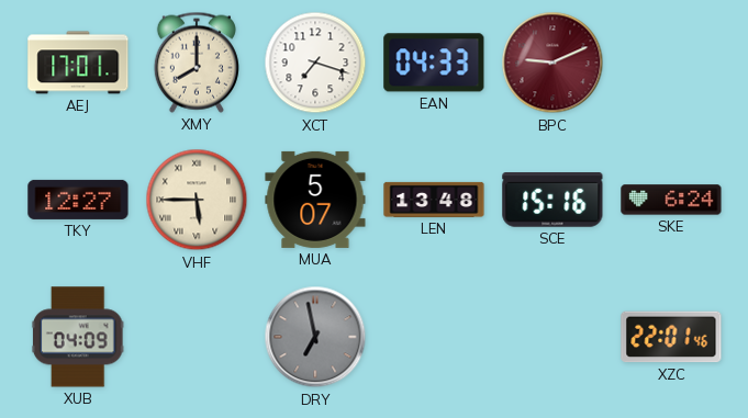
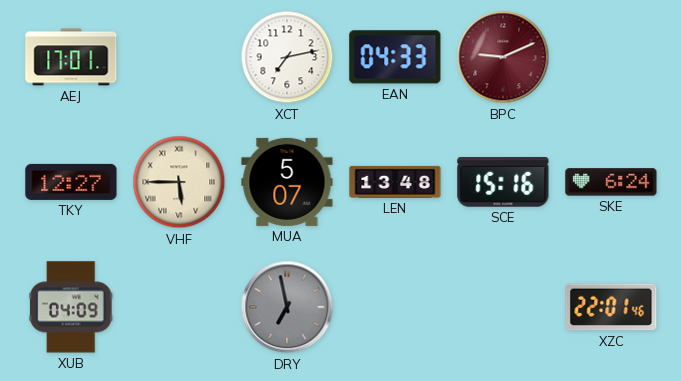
XMY: 8:00 -> none (197, 63)
XCT: 7:18 -> 7:13 (287, 57)
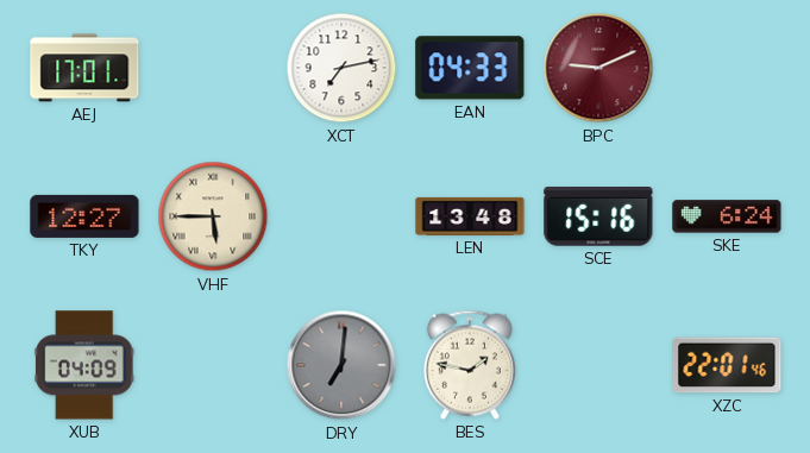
MUA: 5:07 -> none (287, 182)
DRY: 6:58 -> 7:01 (341, 365)
BES: none -> 1:47 (470, 365)
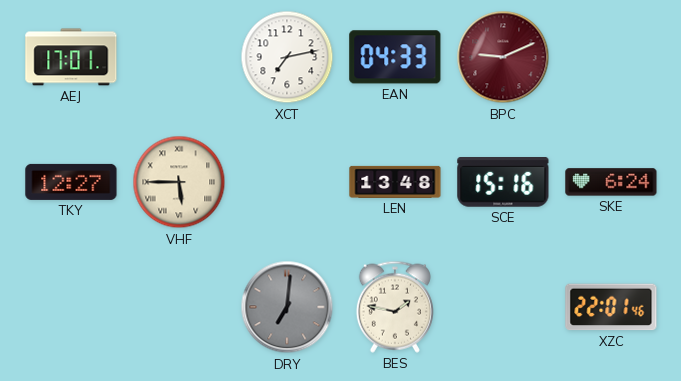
XUB: 04:09 -> none (84, 365)
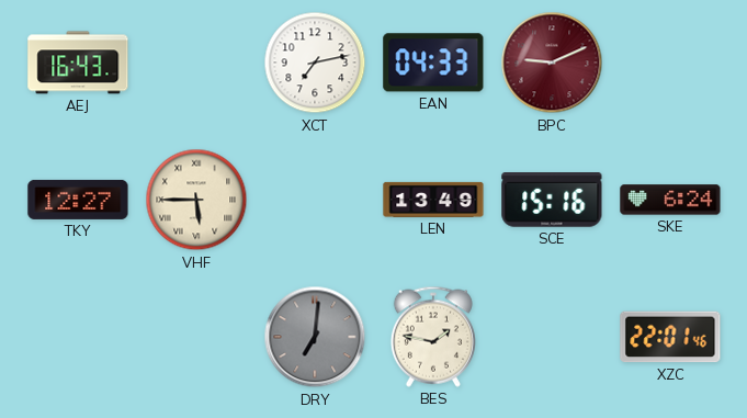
AEJ: 17:01 -> 16:43 (78, 63)
LEN: 13:48 -> 13:49 (433, 200)
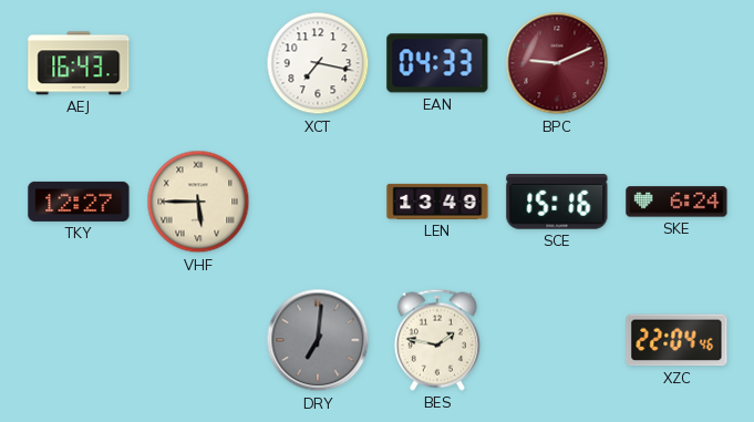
XCT: 7:13 -> 7:17 (318, 63)
XZC: 22:01 -> 22:04 (676, 340)
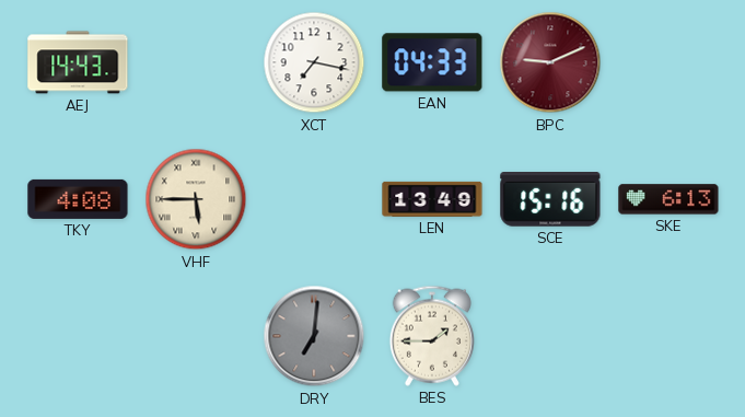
AEJ: 16:43 -> 14:43 (78, 62)
TKY: 12:27 -> 4:08 (78, 199)
SKE: 6:24 -> 6:13 (668, 199)
BES: 1:47 -> 1:45 (432, 336)
XZC: 22:04 -> none (676, 340)
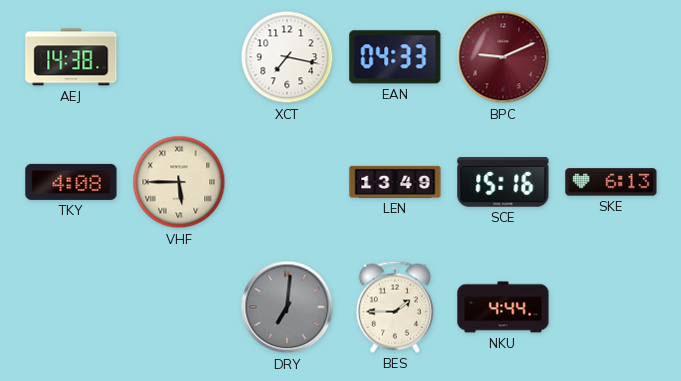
AEJ: 14:43 -> 14:38 (71, 57)
NKU: none -> 4:44 (503, 307)
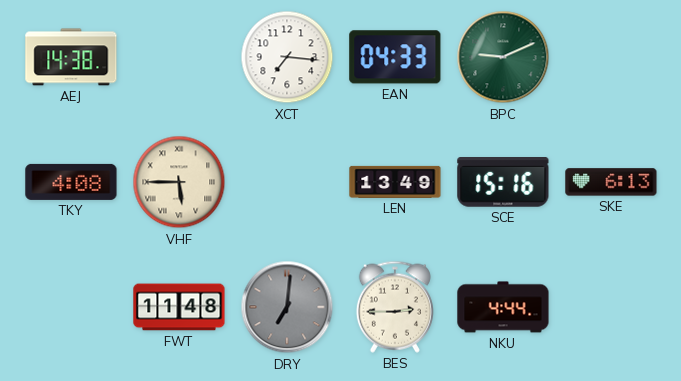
XCT: 7:17 -> 7:16 (287, 57)
BPC dial: burgundy -> green (503, 57)
FWT: none -> 11:48 (179, 307)
BES: 1:45 -> 2:45 (395, 307)
